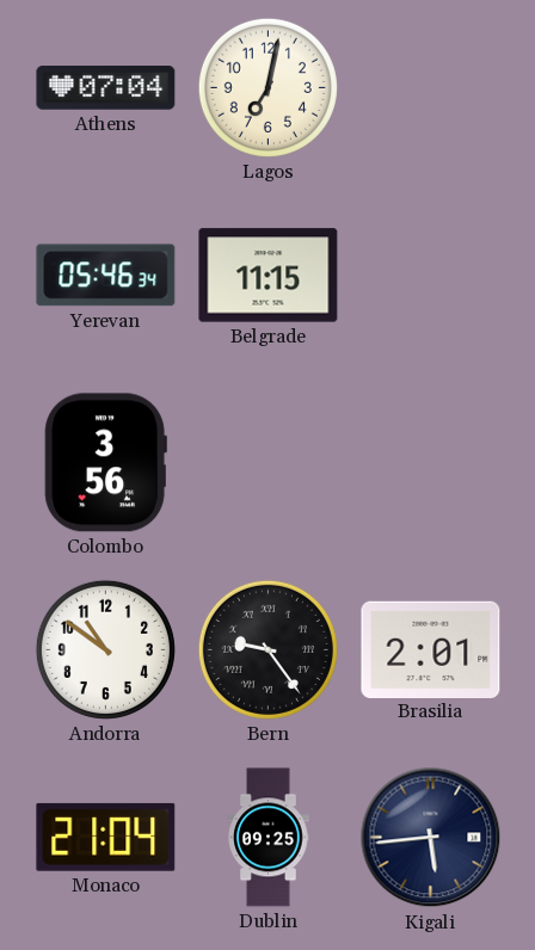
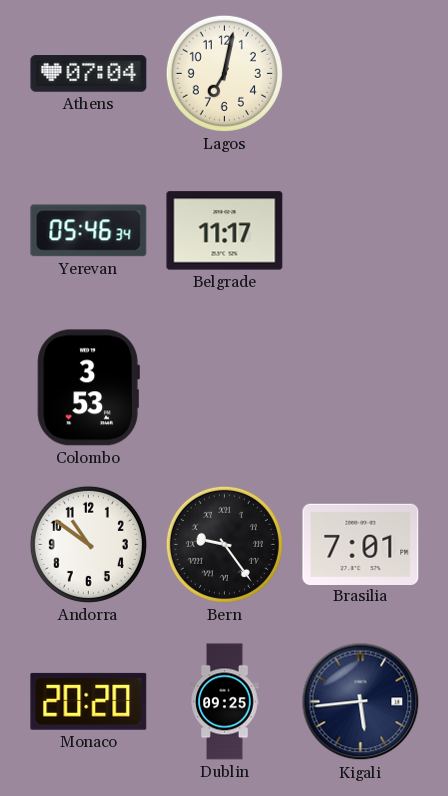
Belgrade: 11:15 -> 11:17 (225, 231)
Colombo: 3:56 -> 3:53 (88, 388)
Brasilia: 2:01 -> 7:01 (361, 544)
Monaco: 21:04 -> 20:20 (89, 701)
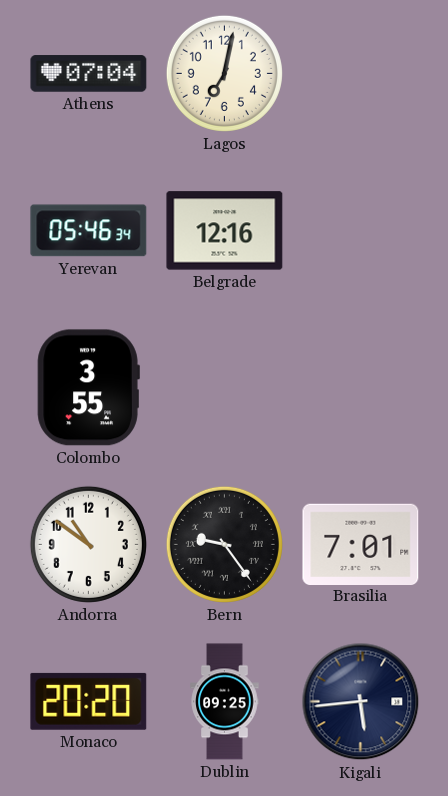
Belgrade: 11:17 -> 12:16 (225, 231)
Colombo: 3:53 -> 3:55 (88, 388)
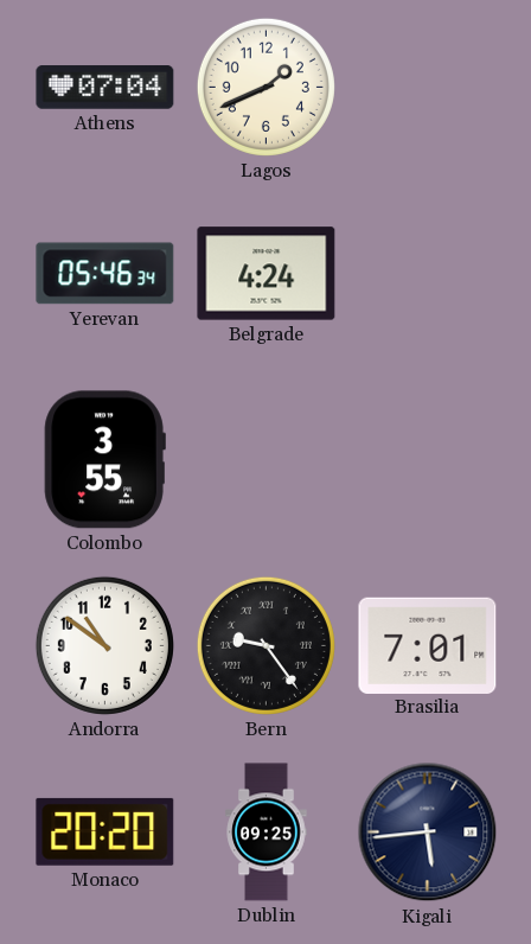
Lagos: 7:02 -> 1:41 (265, 87)
Belgrade: 12:16 -> 4:24 (267, 274)
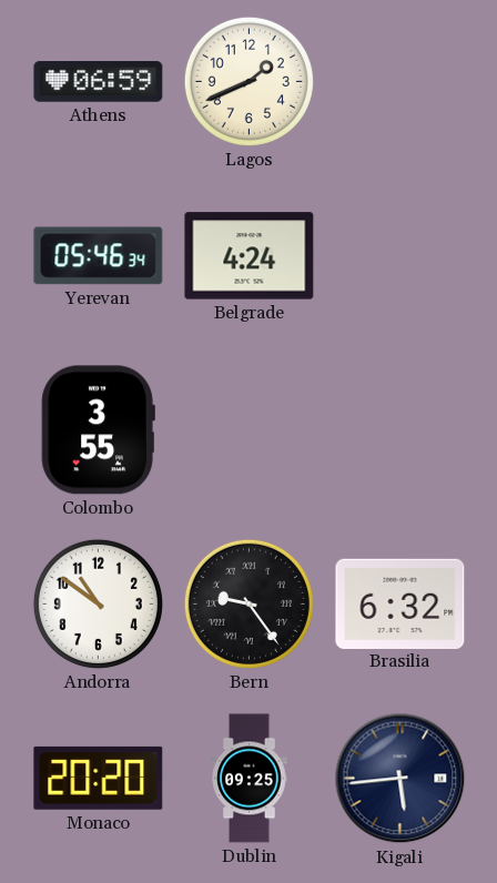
Athens: 07:04 -> 06:59 (99, 82)
Brasilia: 7:01 -> 6:32 (400, 603)
